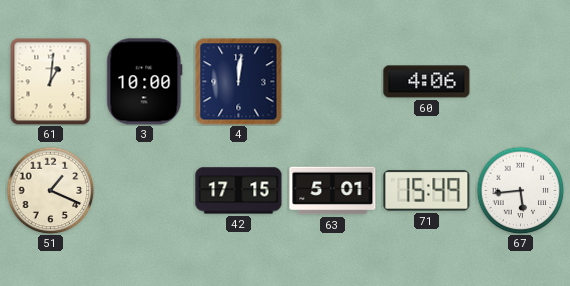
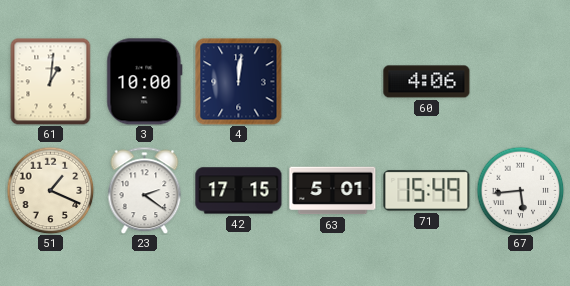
23: none -> 2:21 (145, 190)
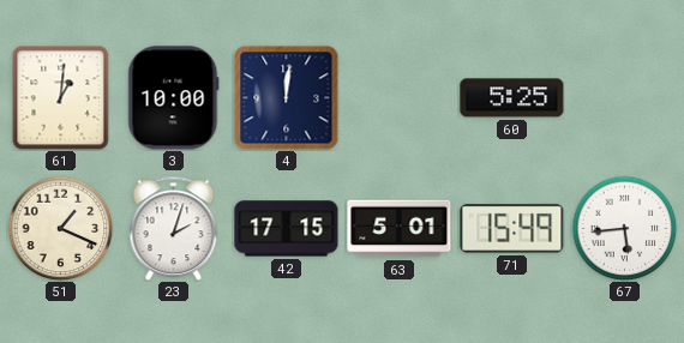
60: 4:06 -> 5:25 (512, 98)
23: 2:21 -> 2:03 (174, 228)
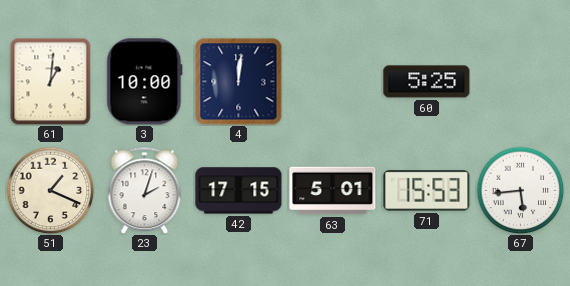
71: 15:49 -> 15:53 (427, 191)
